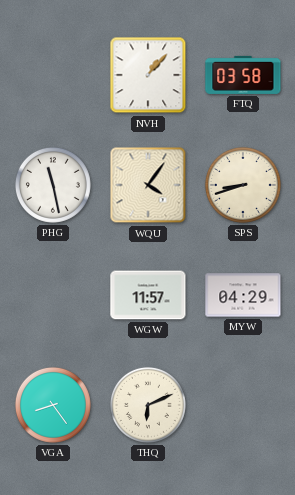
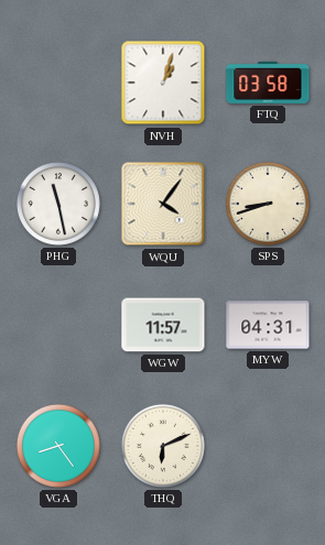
NVH: 1:07 -> 1:03 (163, 83)
MYW: 04:29 -> 04:31 (268, 325)
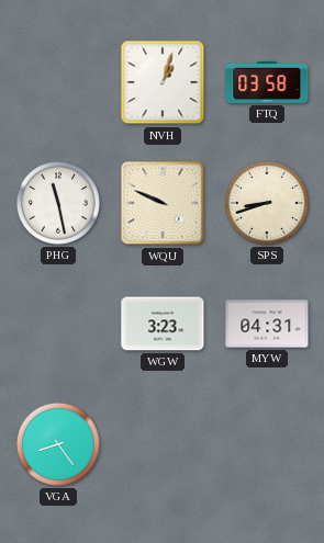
WQU: 4:06 -> 9:49 (163, 203)
WGW: 11:57 -> 3:23 (163, 324)
THQ: 6:11 -> none (163, 446)
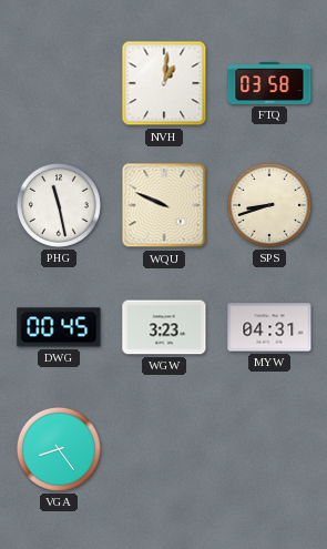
NVH: 1:03 -> 1:01 (164, 83)
DWG: none -> 00:45 (59, 327)
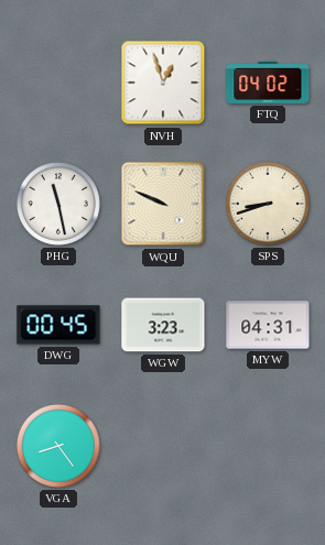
NVH: 1:01 -> 12:57 (163, 83)
FTQ: 03:58 -> 04:02 (268, 83)
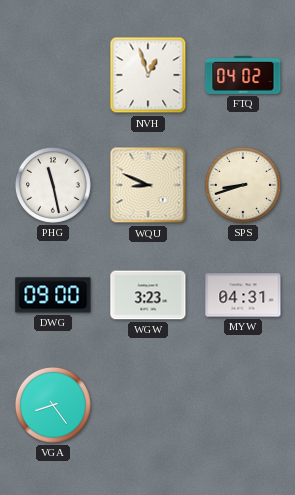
WQU: 9:49 -> 8:49 (148, 185)
DWG: 00:45 -> 09:00 (53, 295)
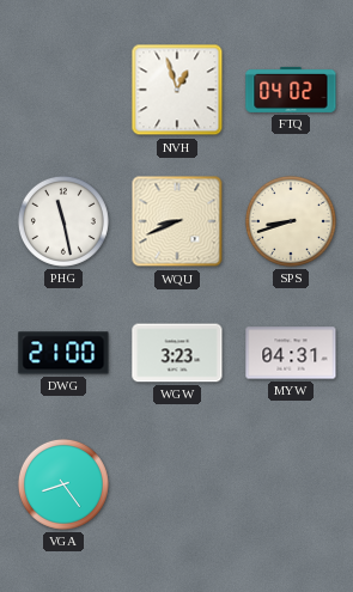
WQU: 8:49 -> 8:41 (177, 221)
DWG: 09:00 -> 21:00 (63, 353)
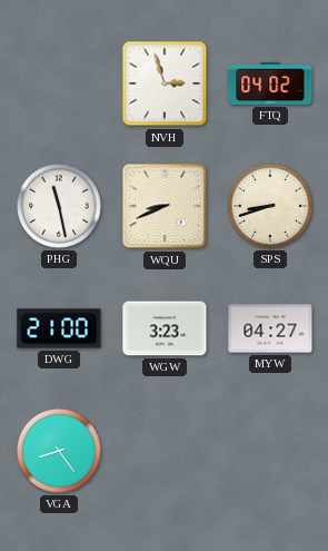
NVH: 12:57 -> 2:57 (165, 83)
MYW: 04:31 -> 04:27 (270, 328)
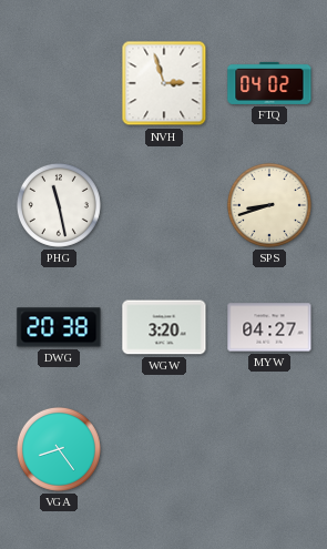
WQU: 8:41 -> none (165, 206)
DWG: 21:00 -> 20:38 (59, 327)
WGW: 3:23 -> 3:20 (164, 327)
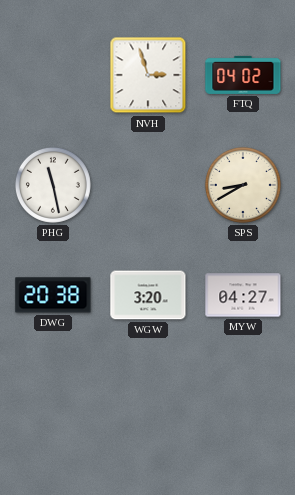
SPS: 8:42 -> 8:40 (243, 185)
VGA: 8:24 -> none (59, 449)
